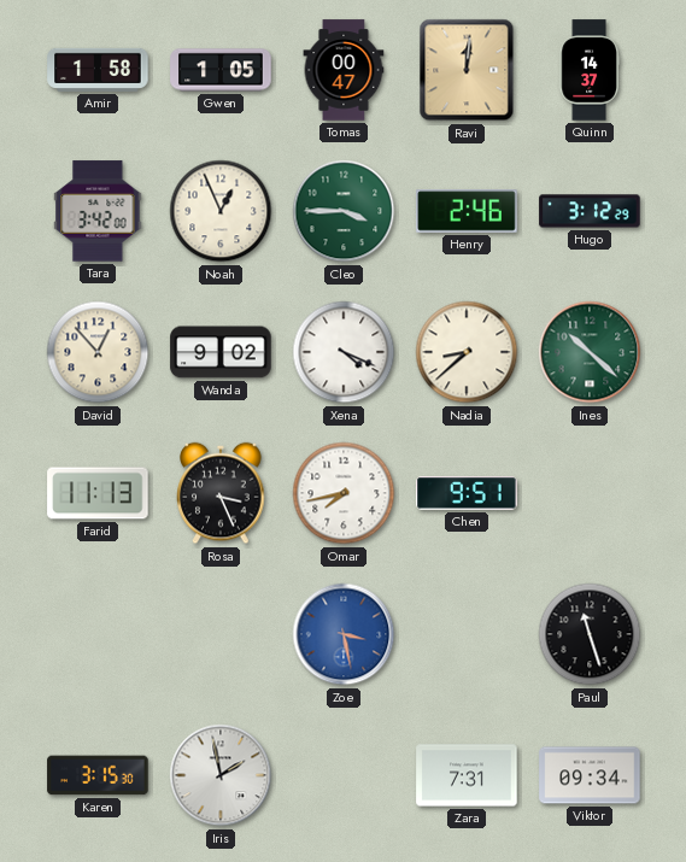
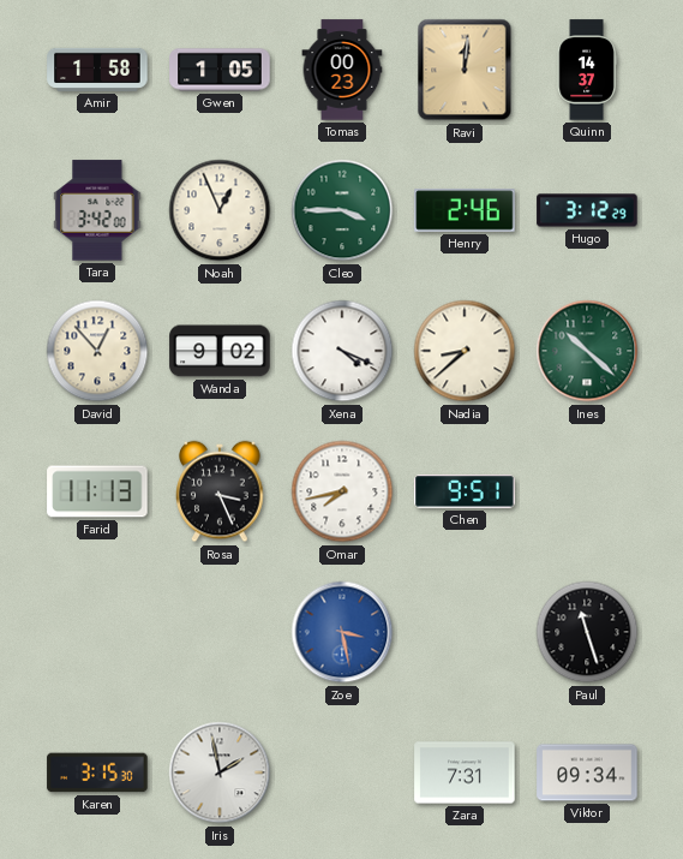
Tomas: 00:47 -> 00:23 (342, 70)
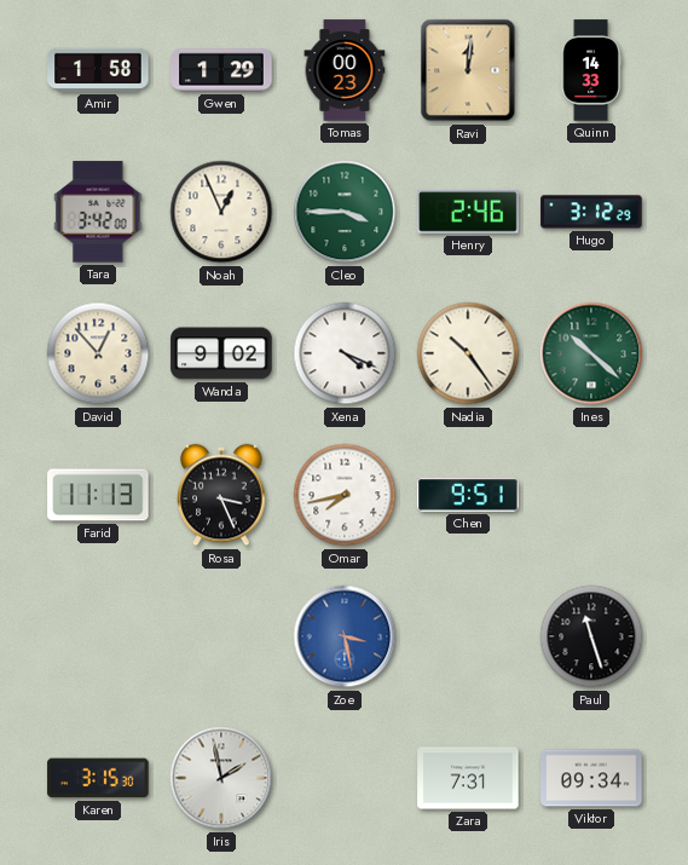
Gwen: 1:05 -> 1:29 (221, 70)
Quinn: 14:37 -> 14:33 (591, 70)
Nadia: 8:38 -> 10:24 (468, 353)
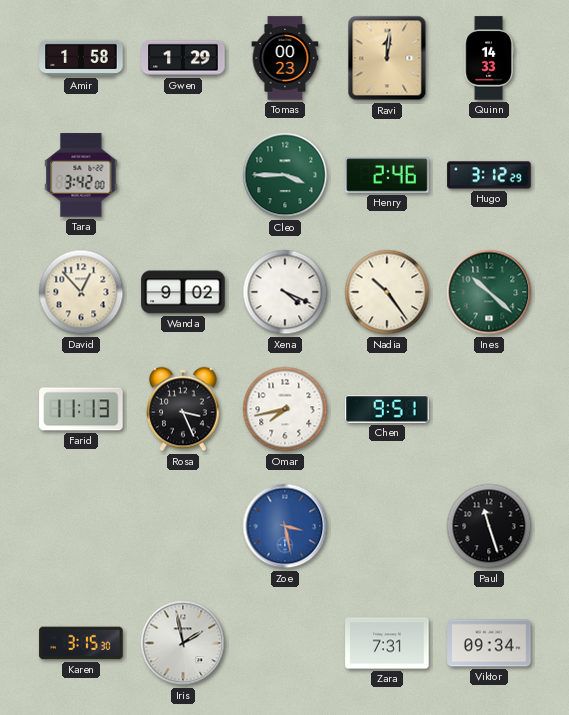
Noah: 12:56 -> none (221, 212)
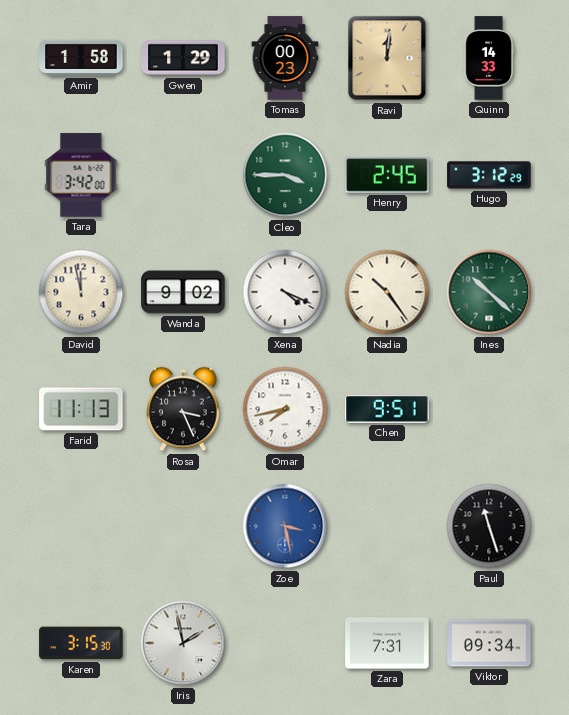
Henry: 2:46 -> 2:45 (387, 175)
David: 12:53 -> 11:58 (81, 292)
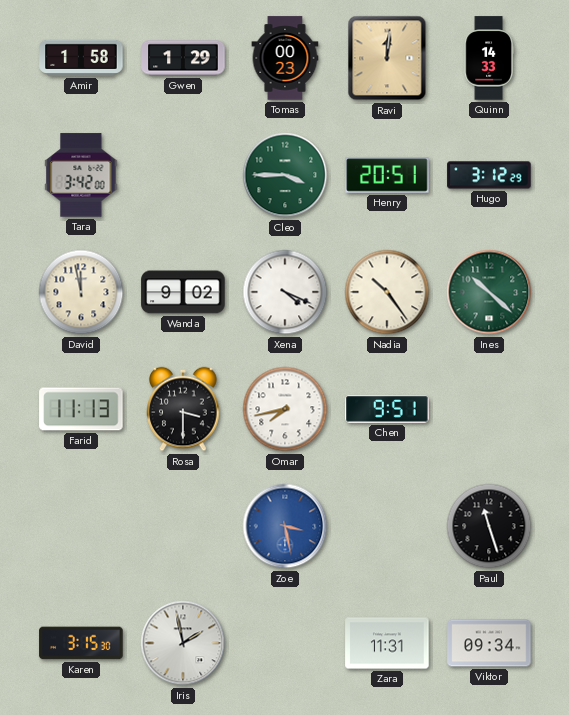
Henry: 2:45 -> 20:51 (387, 175)
Rosa: 3:26 -> 3:30 (183, 409)
Zara: 7:31 -> 11:31 (387, 643)
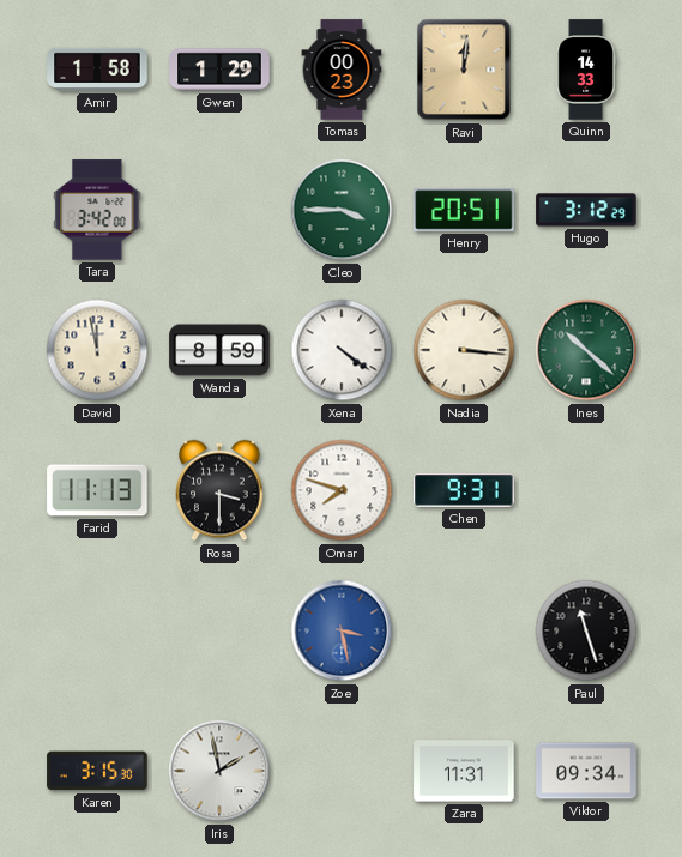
Wanda: 9:02 -> 8:59 (219, 350)
Xena: 4:19 -> 4:21 (342, 350)
Nadia: 10:24 -> 3:16 (464, 350)
Omar: 7:43 -> 7:48 (342, 490)
Chen: 9:51 -> 9:31 (464, 490)
